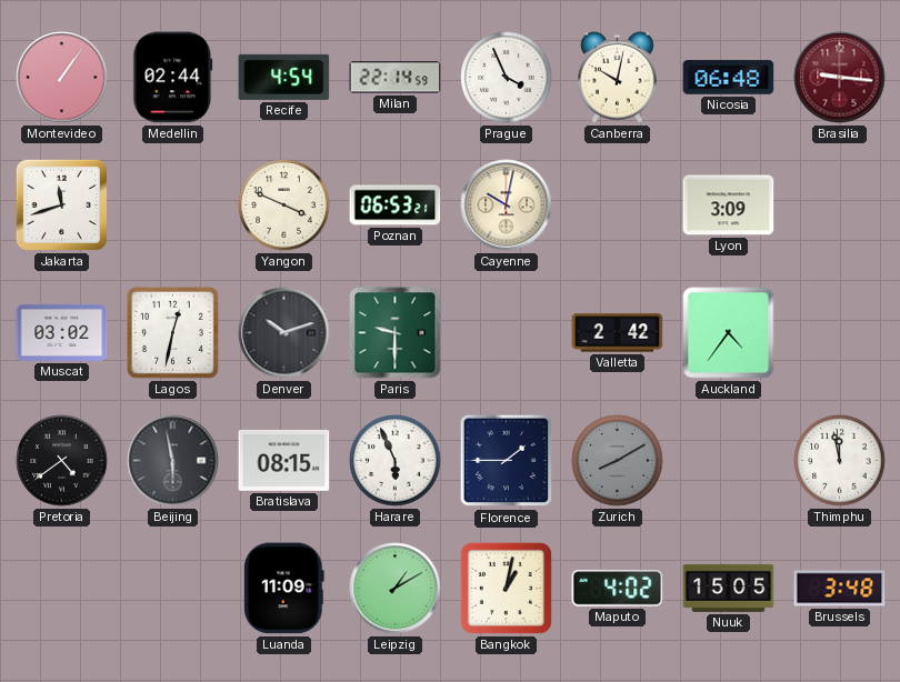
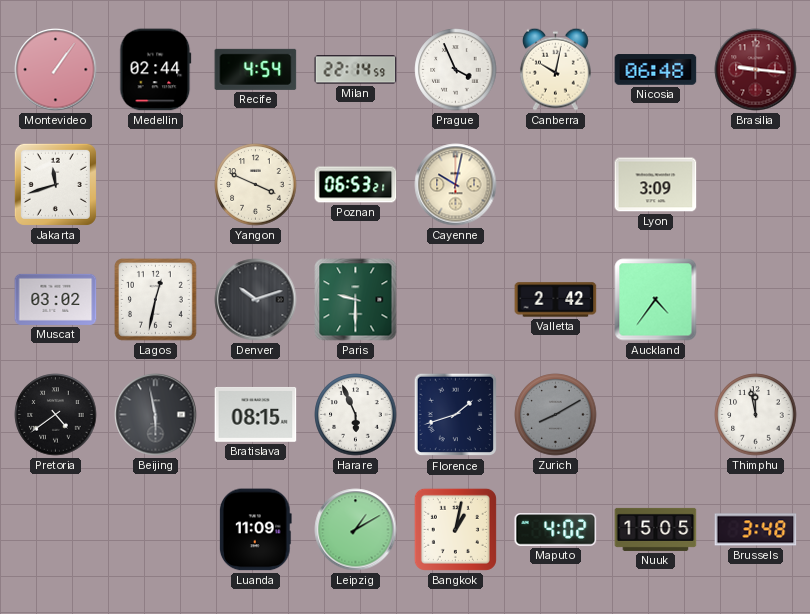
Florence: 1:45 -> 1:42 (456, 415)
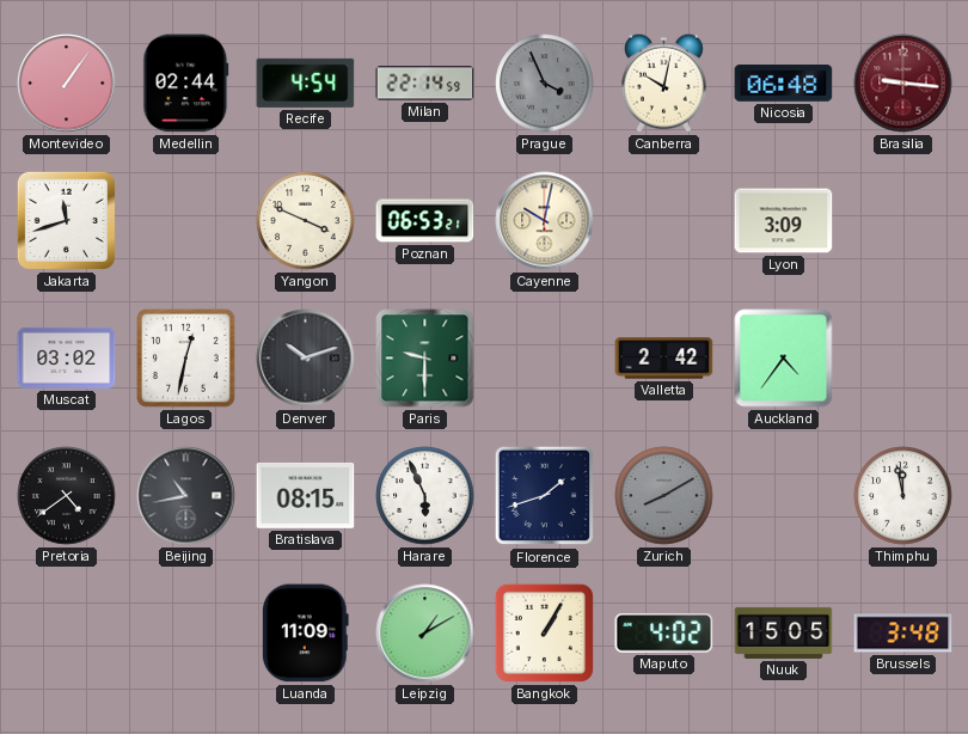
Prague dial: white -> grey (545, 84)
Beijing: 5:58 -> 10:43 (186, 496)
Bangkok: 1:02 -> 1:05 (544, 632)
